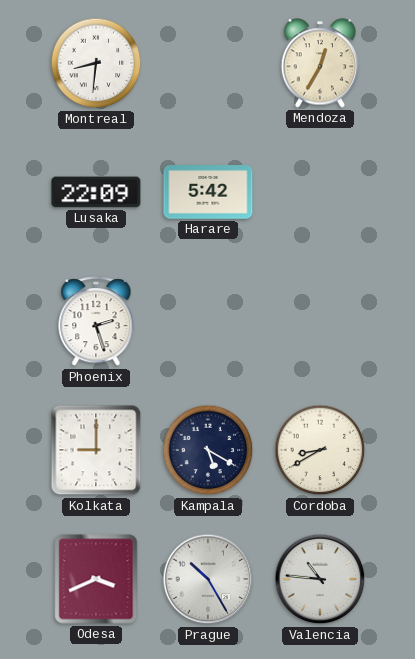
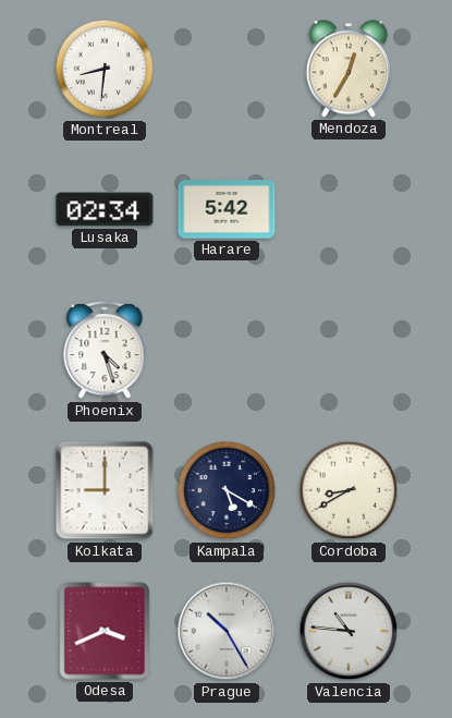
Lusaka: 22:09 -> 02:34 (105, 209)
Phoenix: 2:27 -> 4:27 (105, 351)
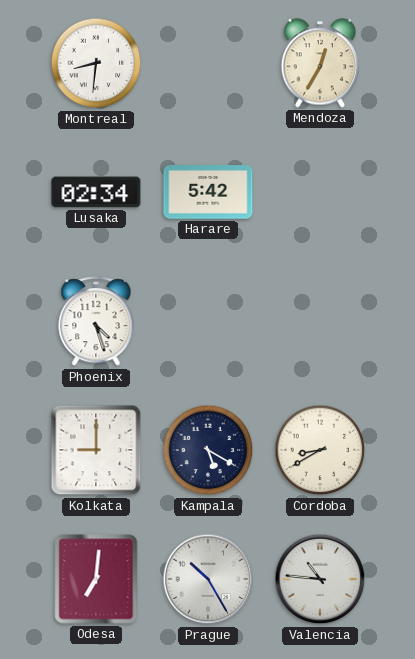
Odesa: 3:41 -> 7:01 (96, 579)
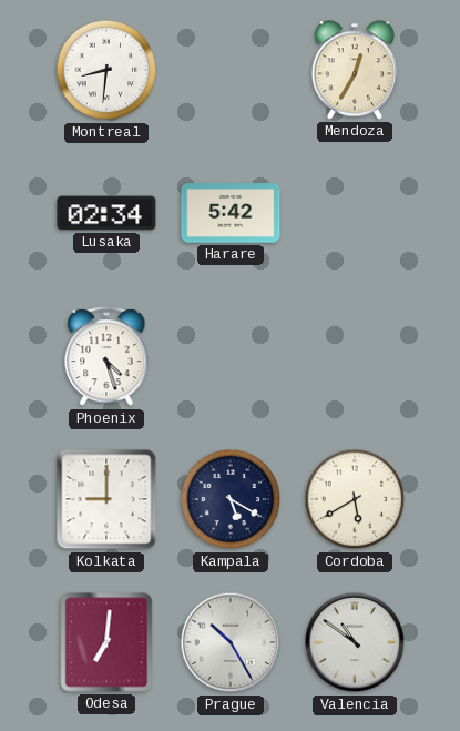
Cordoba: 8:40 -> 5:40 (355, 499)
Valencia: 10:46 -> 10:51 (355, 642)
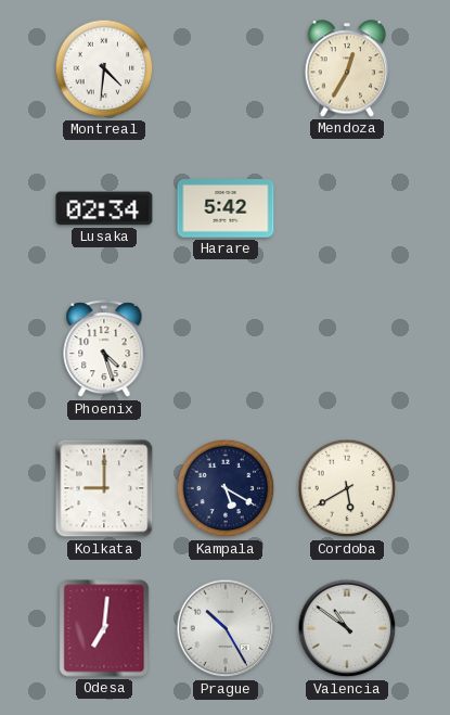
Montreal: 8:31 -> 4:31 (104, 68)
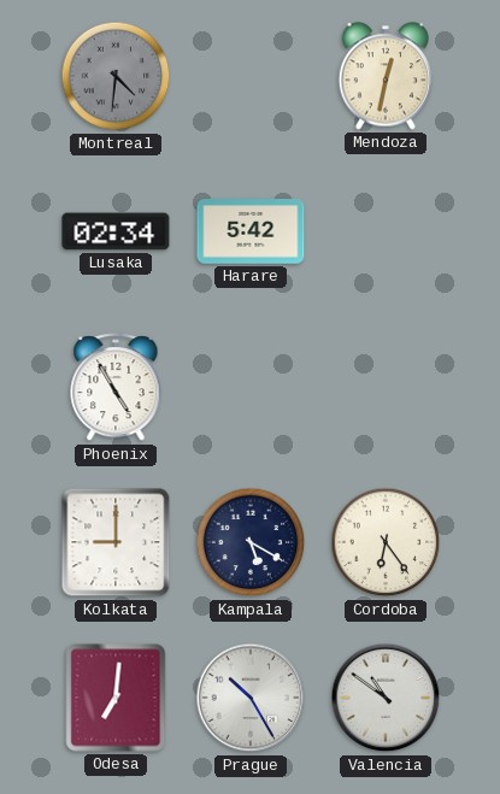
Montreal dial: white -> grey (116, 76)
Mendoza: 12:35 -> 12:32 (386, 76)
Phoenix: 4:27 -> 4:55 (116, 388)
Cordoba: 5:40 -> 6:24 (386, 542)
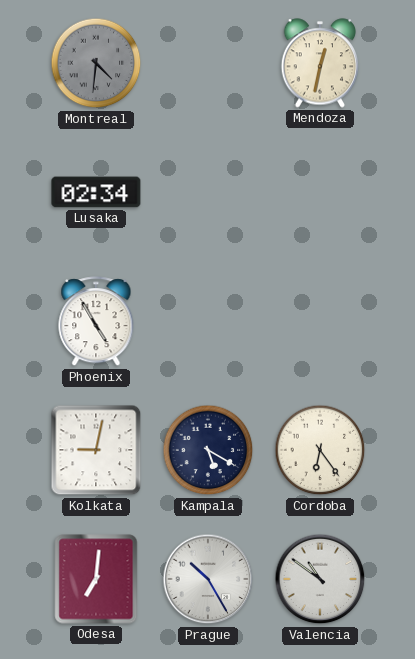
Harare: 5:42 -> none (251, 231)
Kolkata: 9:00 -> 9:02 (96, 450)
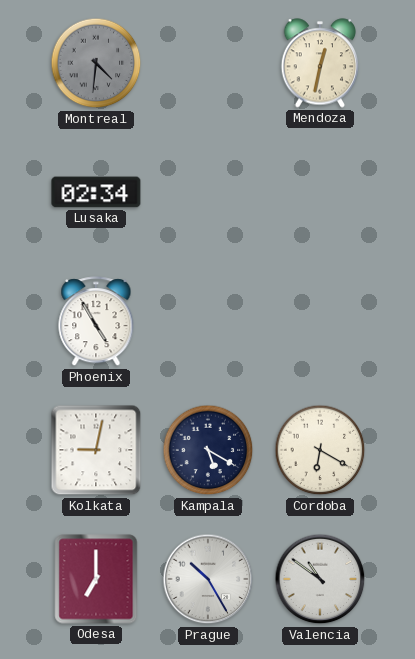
Cordoba: 6:24 -> 6:20 (320, 450)
Odesa: 7:01 -> 7:00 (96, 579)
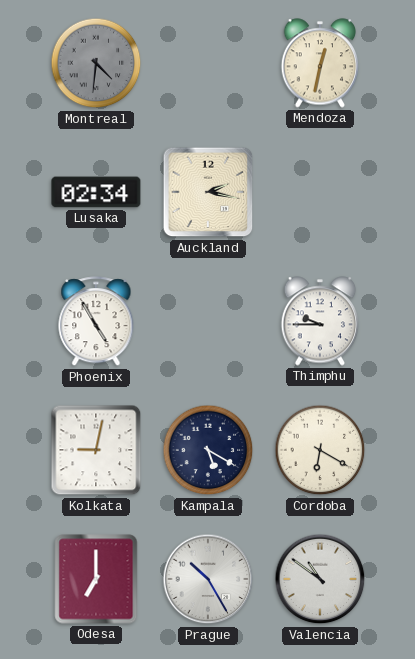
Auckland: none -> 2:17 (208, 192)
Thimphu: none -> 9:45 (320, 321)
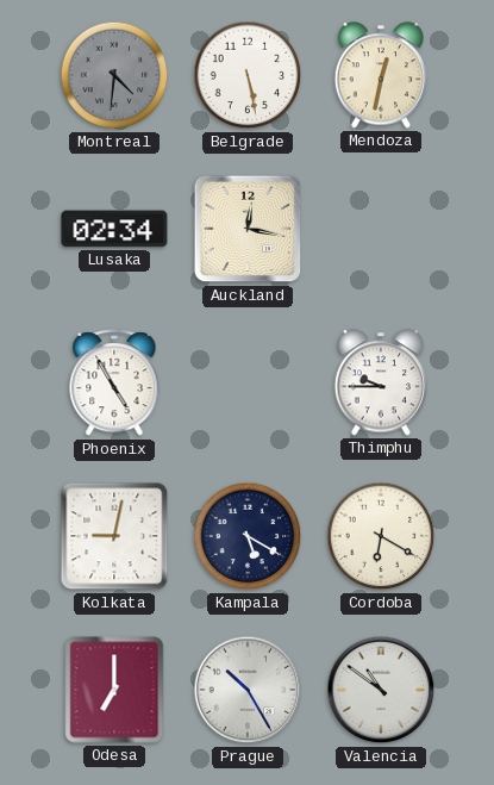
Belgrade: none -> 5:28 (248, 75)
Auckland: 2:17 -> 12:17 (248, 229)
